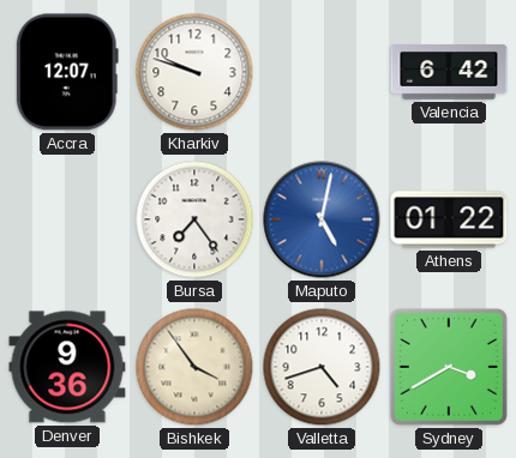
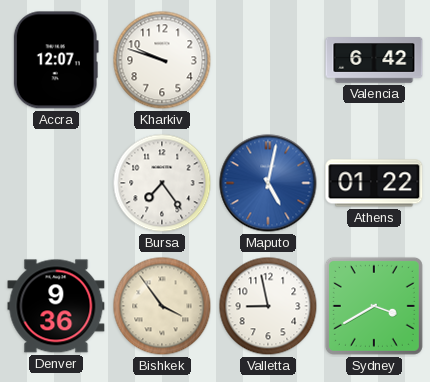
Valletta: 4:42 -> 8:58 (268, 306)
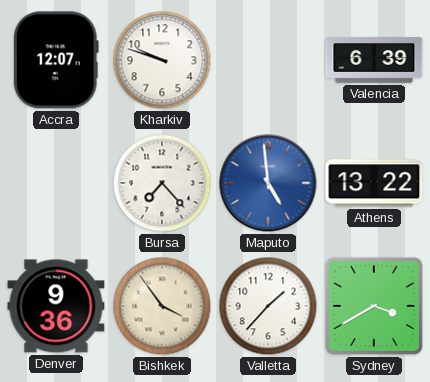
Valencia: 6:42 -> 6:39 (374, 60)
Bursa: 7:24 -> 7:23 (162, 183)
Maputo: 5:02 -> 4:59 (268, 183)
Athens: 01:22 -> 13:22 (374, 183)
Valletta: 8:58 -> 1:37 (268, 306)
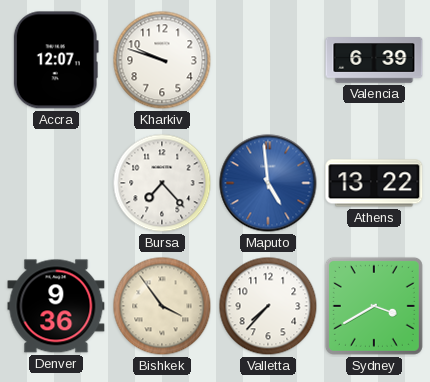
Valletta: 1:37 -> 7:37 (268, 306)
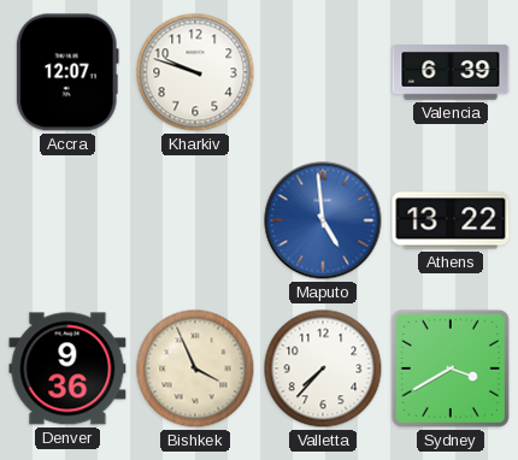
Bursa: 7:23 -> none (162, 183)
Bishkek: 3:54 -> 3:56 (195, 368)
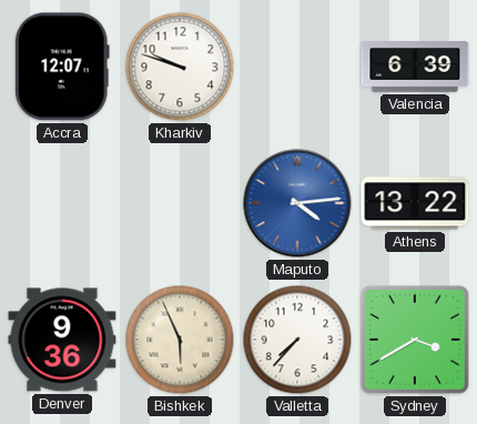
Maputo: 4:59 -> 4:14 (297, 203)
Bishkek: 3:56 -> 5:56 (180, 340)
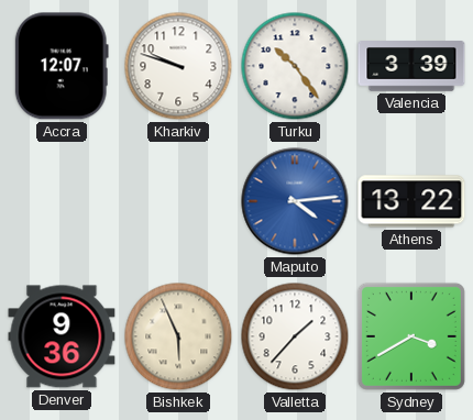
Turku: none -> 10:24 (295, 66)
Valencia: 6:39 -> 3:39 (411, 66)
Valletta: 7:37 -> 1:37 (295, 336)
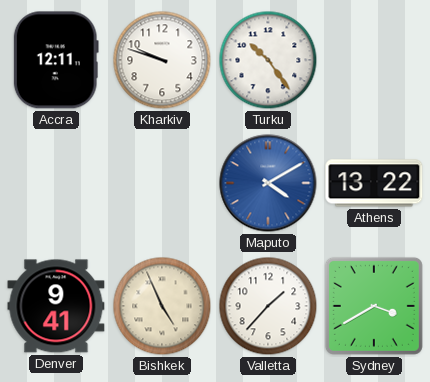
Accra: 12:07 -> 12:11 (56, 60)
Valencia: 3:39 -> none (411, 66)
Maputo: 4:14 -> 4:10 (268, 183)
Denver: 9:36 -> 9:41 (56, 306)
Bishkek: 5:56 -> 4:56 (162, 306)
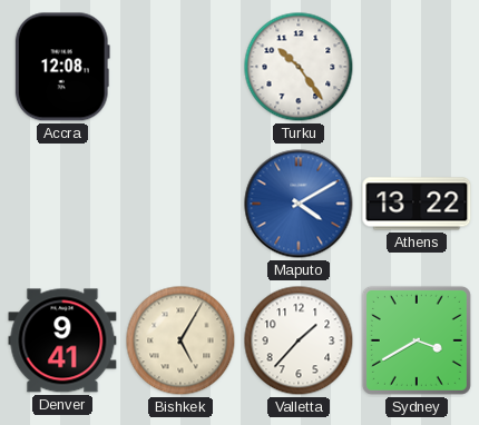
Accra: 12:11 -> 12:08 (62, 67)
Kharkiv: 9:48 -> none (162, 60)
Bishkek: 4:56 -> 5:05 (180, 340)
